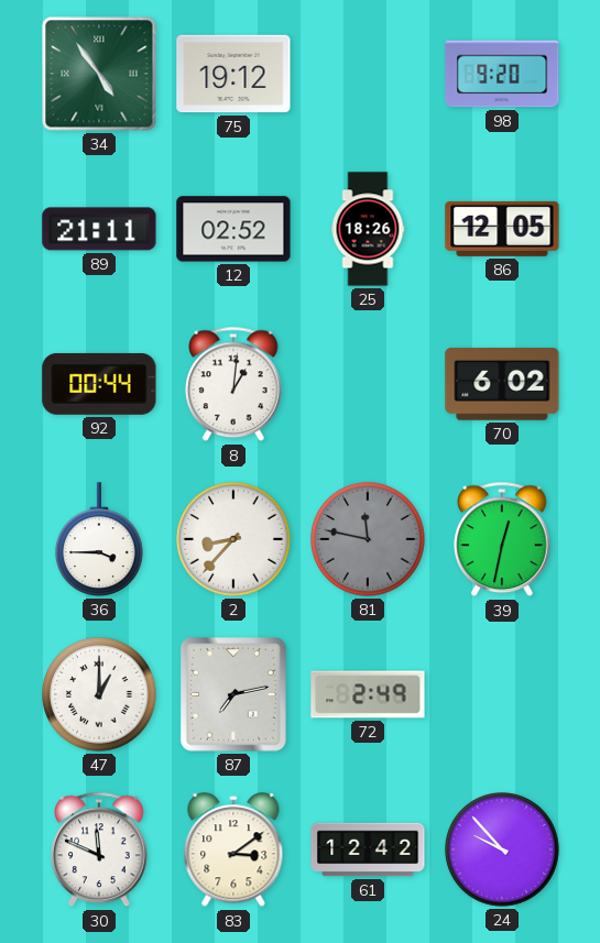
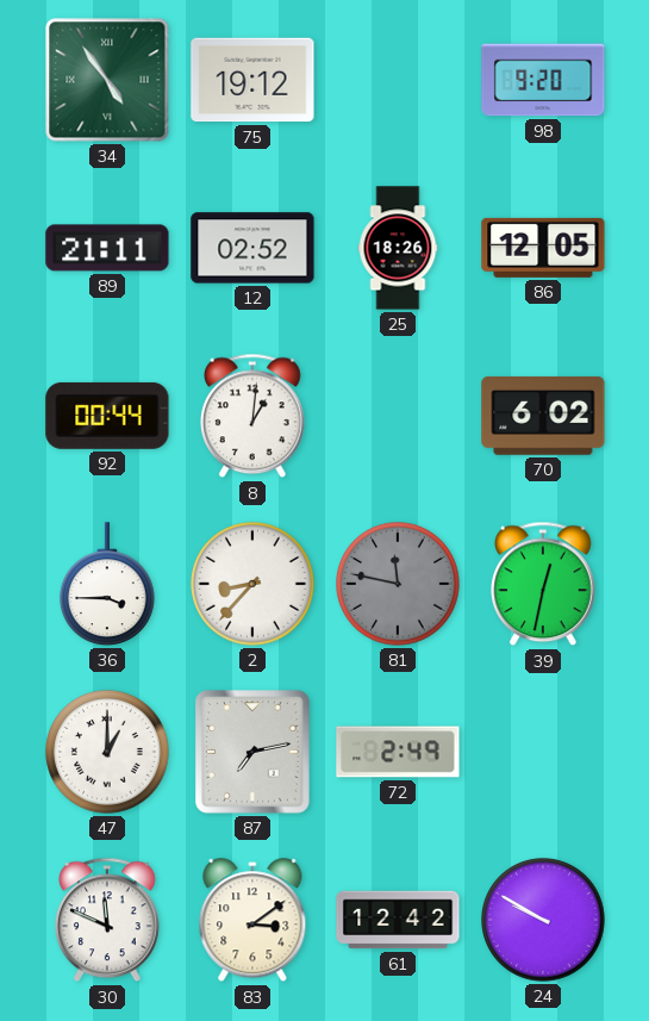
24: 9:53 -> 9:50 (543, 920)
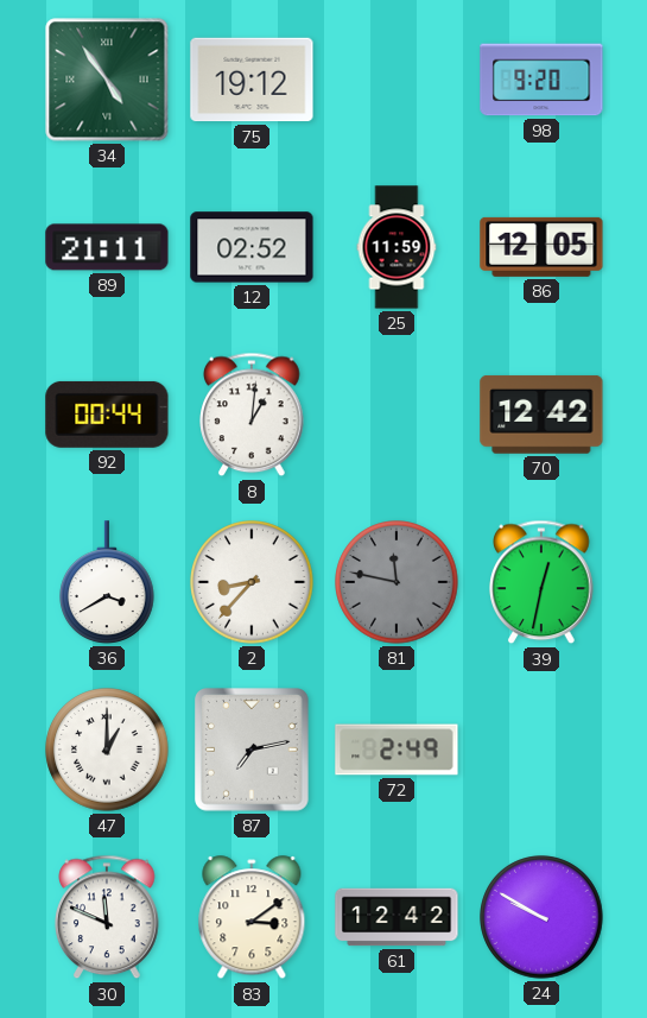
25: 18:26 -> 11:59 (397, 247)
70: 6:02 -> 12:42 (541, 415)
36: 3:45 -> 3:40 (108, 582)
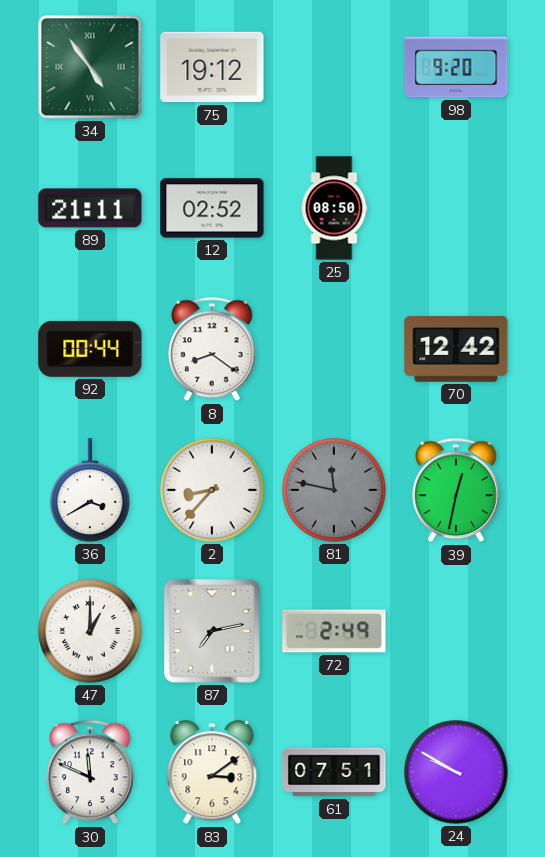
25: 11:59 -> 08:50 (334, 208)
86: 12:05 -> none (541, 247)
8: 1:01 -> 8:21 (212, 349)
61: 12:42 -> 07:51 (334, 772)
